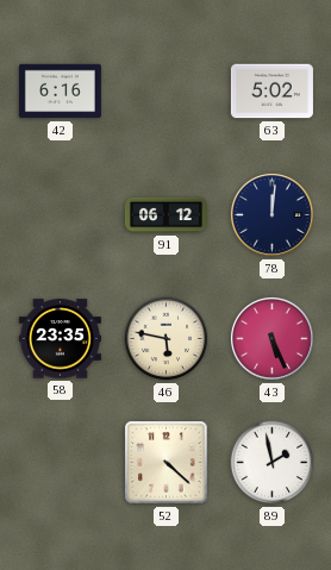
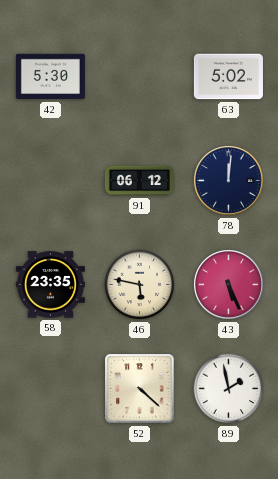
42: 6:16 -> 5:30 (50, 77)
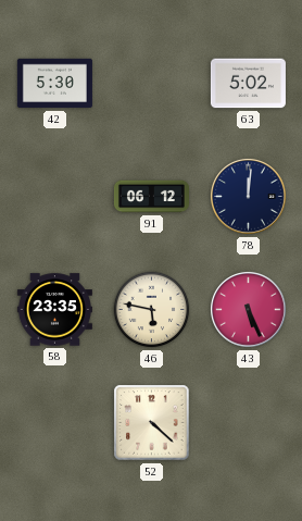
89: 1:58 -> none (229, 389)
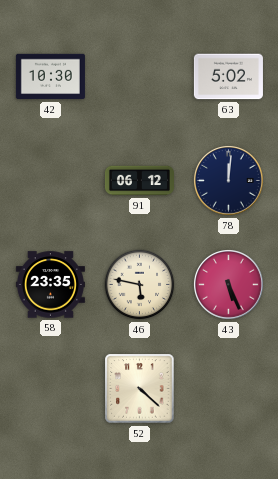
42: 5:30 -> 10:30 (50, 77)
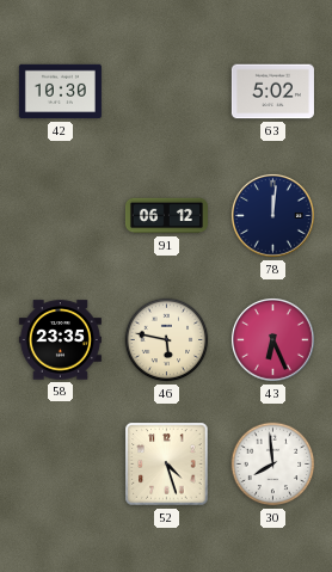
43: 5:26 -> 6:26 (273, 340)
52: 4:22 -> 4:27 (167, 465)
30: none -> 7:59 (273, 465)
